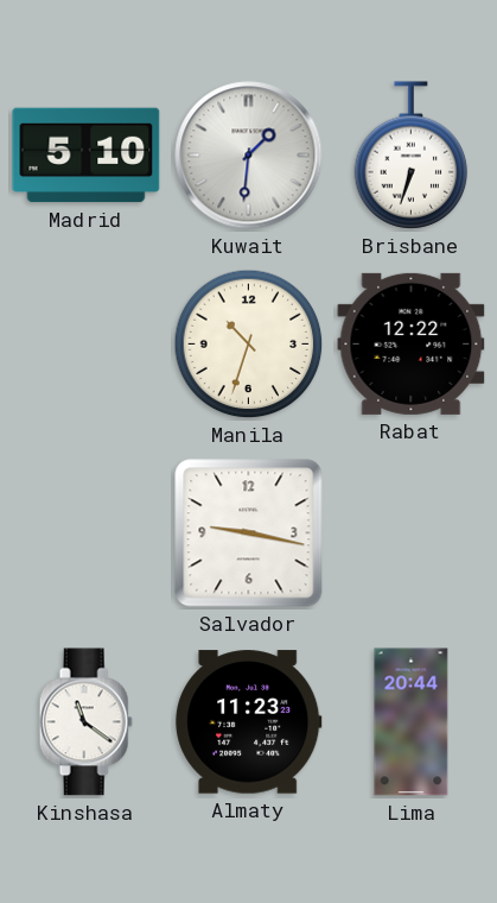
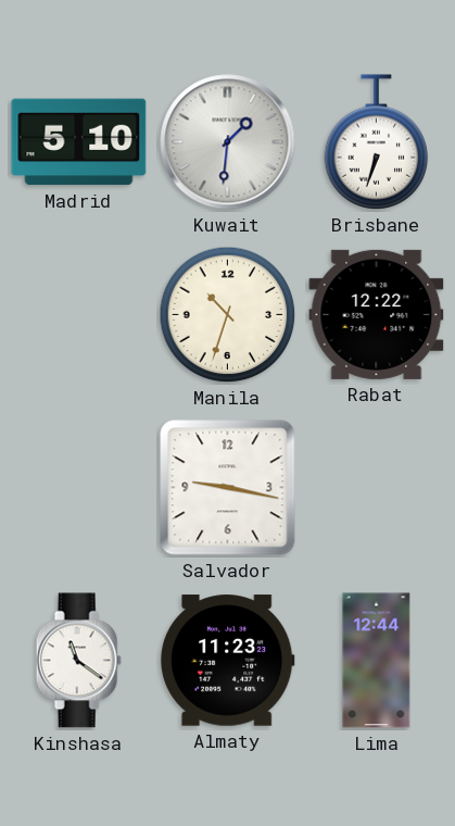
Lima: 20:44 -> 12:44 (377, 661)
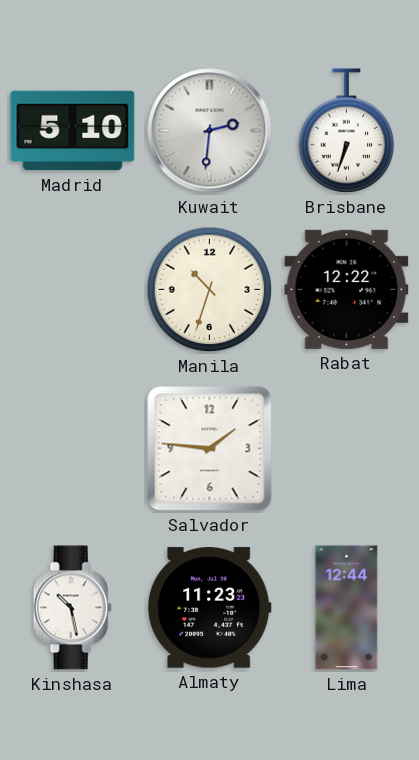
Kuwait: 1:31 -> 2:31 (210, 131)
Salvador: 9:17 -> 1:46 (210, 449)
Kinshasa: 11:21 -> 10:28 (72, 608)
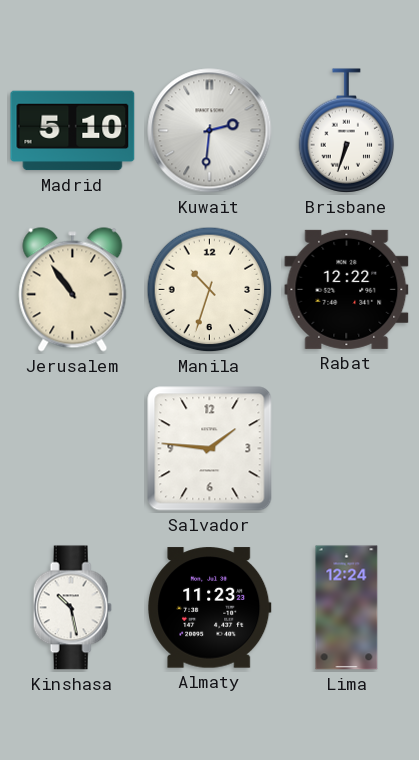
Jerusalem: none -> 10:54 (73, 290)
Lima: 12:44 -> 12:24 (347, 608)
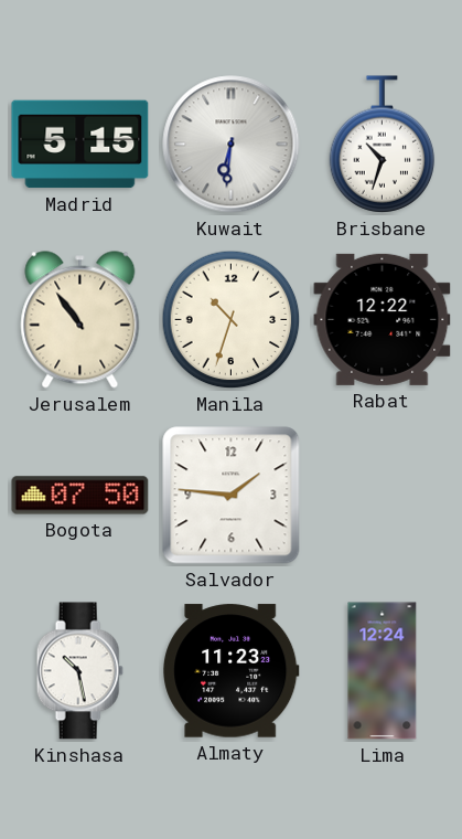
Madrid: 5:10 -> 5:15 (80, 145)
Kuwait: 2:31 -> 6:31 (232, 145)
Brisbane: 6:33 -> 10:33 (383, 145)
Bogota: none -> 07:50 (80, 496)
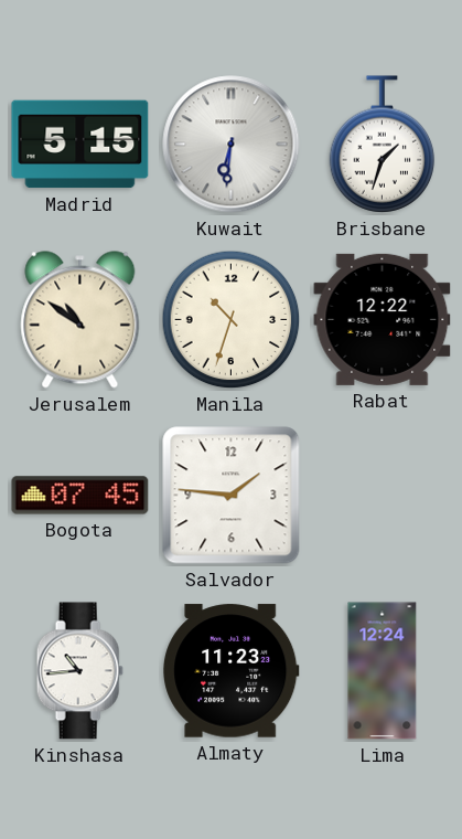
Brisbane: 10:33 -> 1:33 (383, 145)
Jerusalem: 10:54 -> 10:51 (80, 320)
Bogota: 07:50 -> 07:45 (80, 496)
Kinshasa: 10:28 -> 10:44 (79, 671)
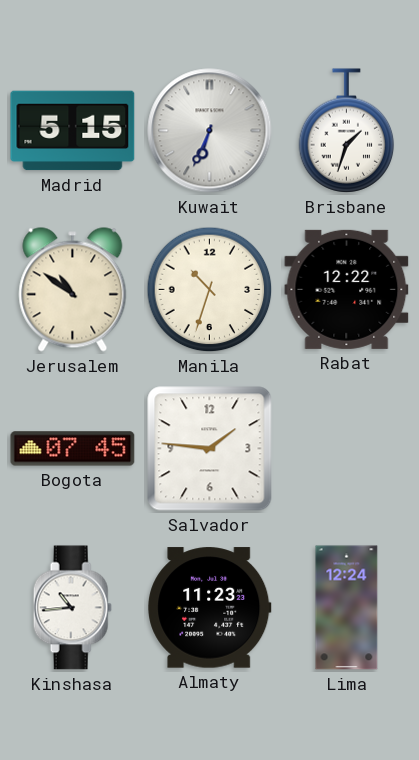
Kuwait: 6:31 -> 6:34 (210, 131)
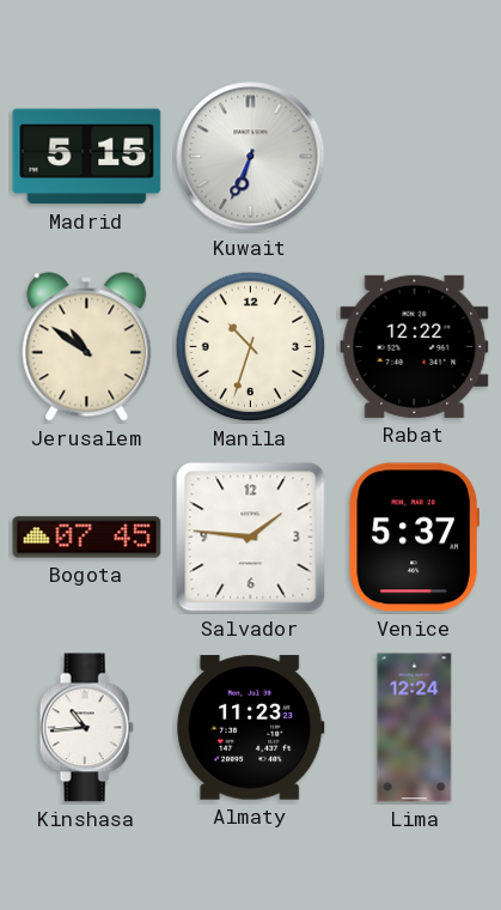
Brisbane: 1:33 -> none (347, 131)
Venice: none -> 5:37 (414, 538)
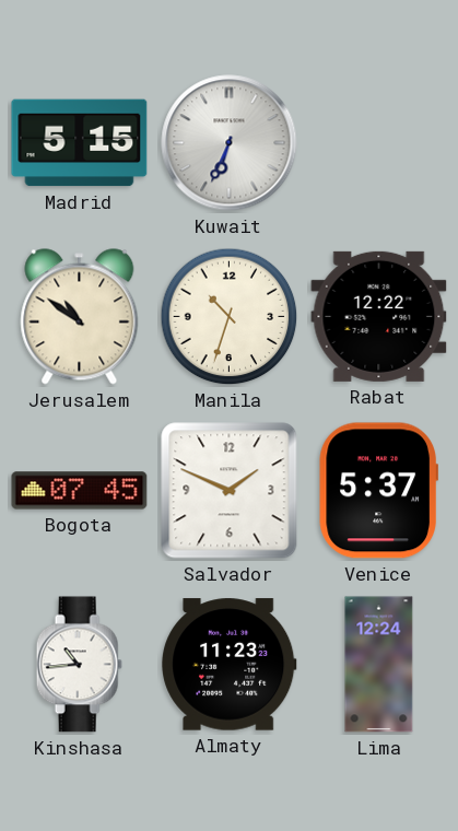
Salvador: 1:46 -> 1:49 (230, 491)
